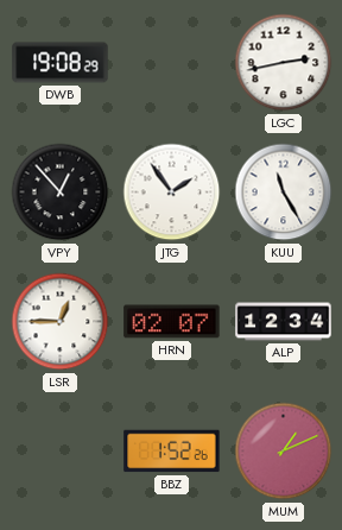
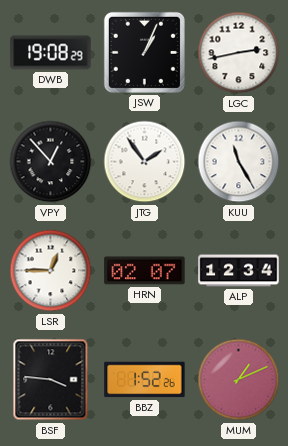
JSW: none -> 1:04 (144, 52)
BSF: none -> 3:46 (51, 380)
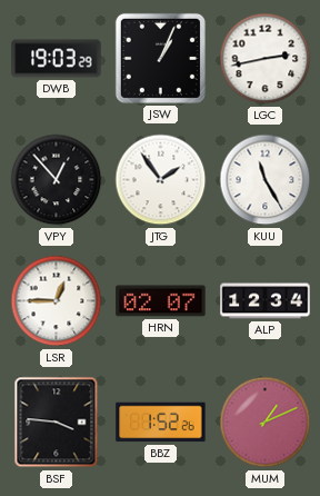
DWB: 19:08 -> 19:03 (57, 59)
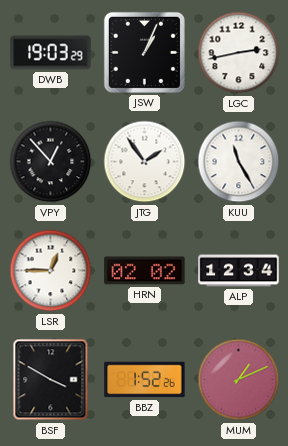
HRN: 02:07 -> 02:02 (145, 271)
BSF: 3:46 -> 3:50 (51, 380)
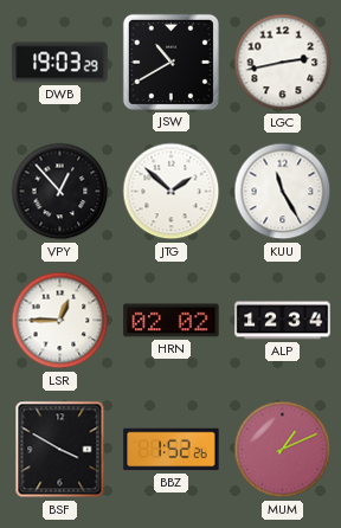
JSW: 1:04 -> 10:40 (170, 62)
JTG: 1:54 -> 1:52 (172, 192)
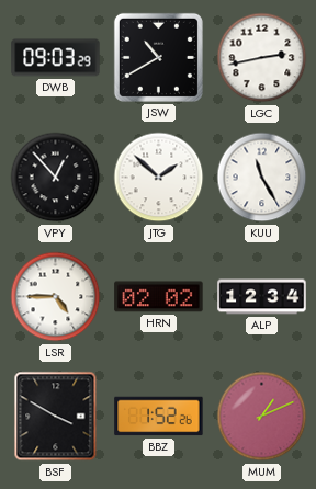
DWB: 19:03 -> 09:03 (56, 58)
LSR: 12:45 -> 4:45 (56, 297)
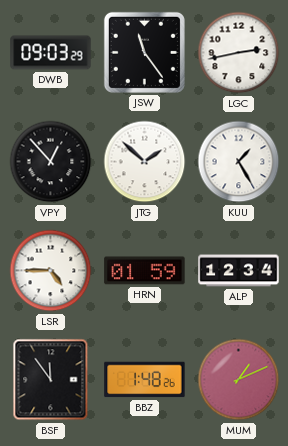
JSW: 10:40 -> 11:24 (144, 52)
KUU: 11:25 -> 1:25 (239, 162)
HRN: 02:02 -> 01:59 (145, 271)
BSF: 3:50 -> 11:54 (51, 380)
BBZ: 1:52 -> 1:48 (145, 380)
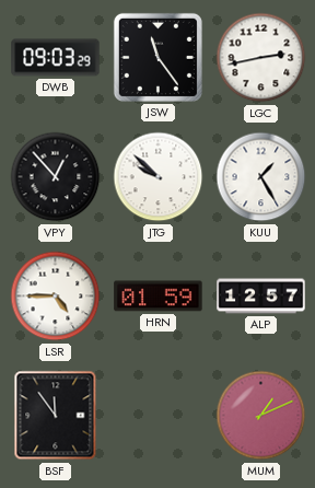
JTG: 1:52 -> 9:52 (159, 177)
ALP: 12:34 -> 12:57 (261, 297)
BBZ: 1:48 -> none (145, 380)
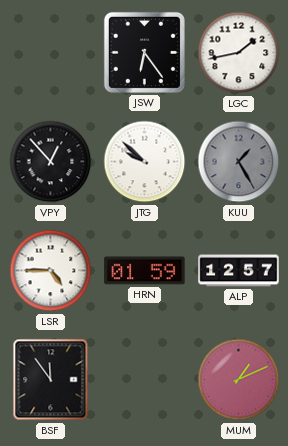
DWB: 09:03 -> none (56, 58)
JSW: 11:24 -> 6:24 (144, 52)
LGC: 2:43 -> 1:43 (239, 53)
KUU dial: white -> grey (239, 162)
